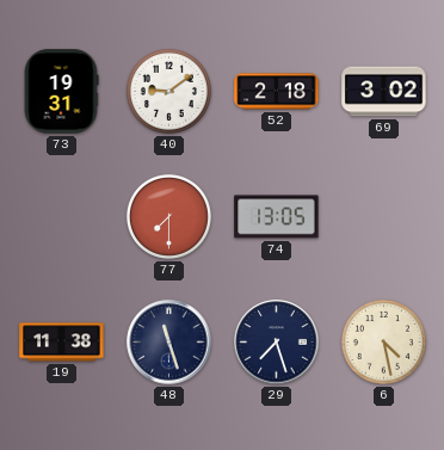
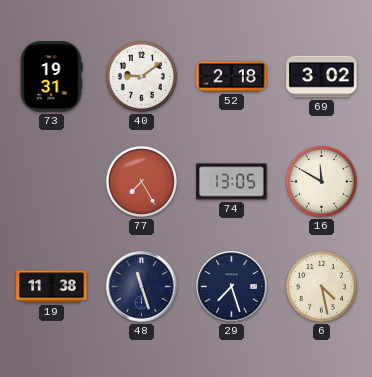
77: 7:30 -> 7:25 (141, 181)
16: none -> 11:50 (321, 181)
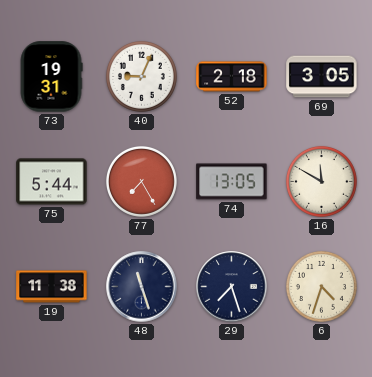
40: 9:09 -> 9:04 (141, 76)
69: 3:02 -> 3:05 (322, 77)
75: none -> 5:44 (52, 182)
6: 4:28 -> 4:33 (321, 286)
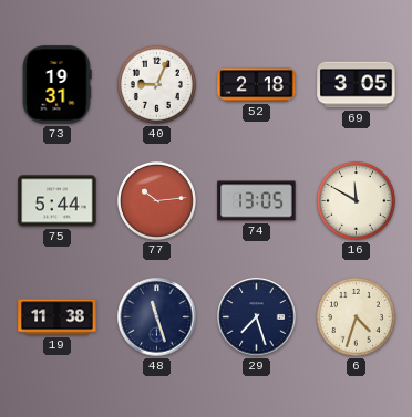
77: 7:25 -> 10:14 (156, 200)
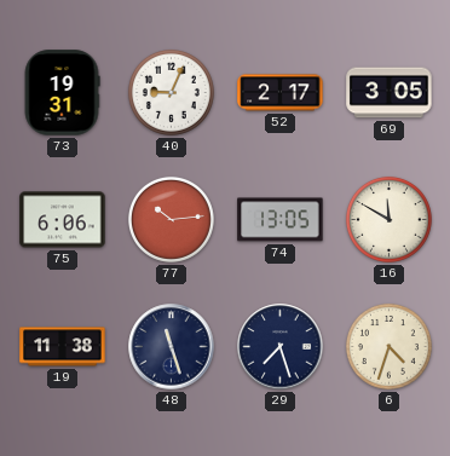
52: 2:18 -> 2:17 (281, 93)
75: 5:44 -> 6:06 (63, 220)
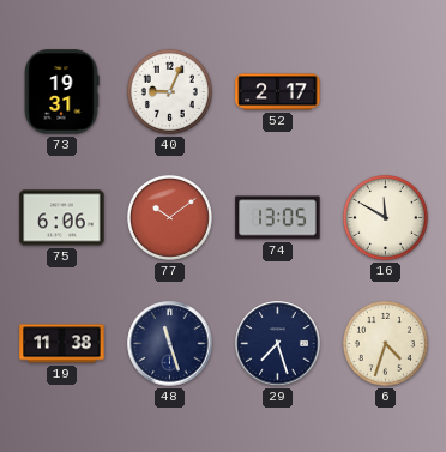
69: 3:05 -> none (390, 93)
77: 10:14 -> 10:09 (169, 217)
